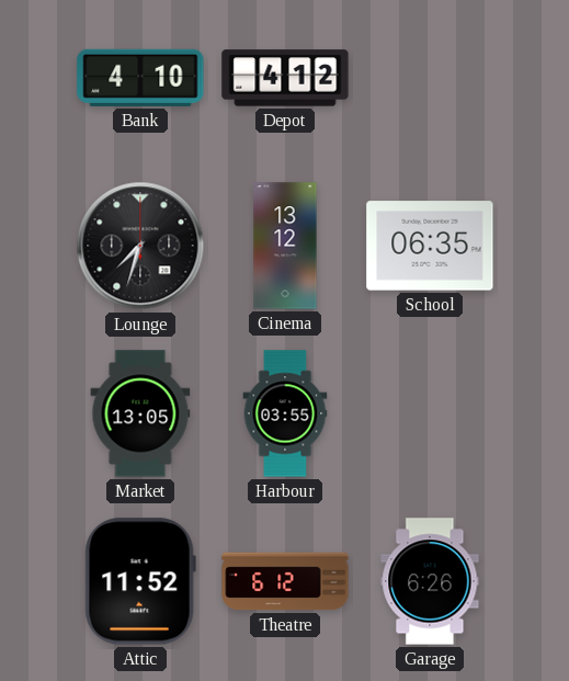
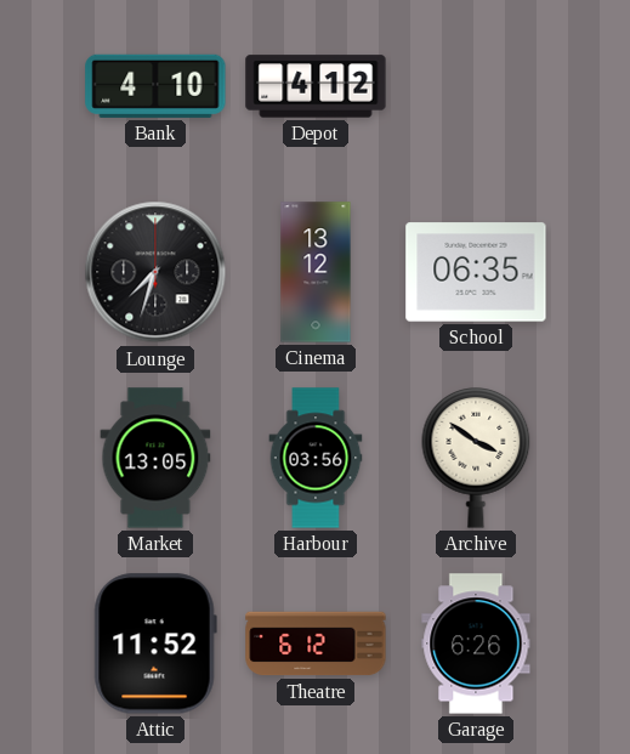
Harbour: 03:55 -> 03:56 (316, 458)
Archive: none -> 3:51 (476, 459)
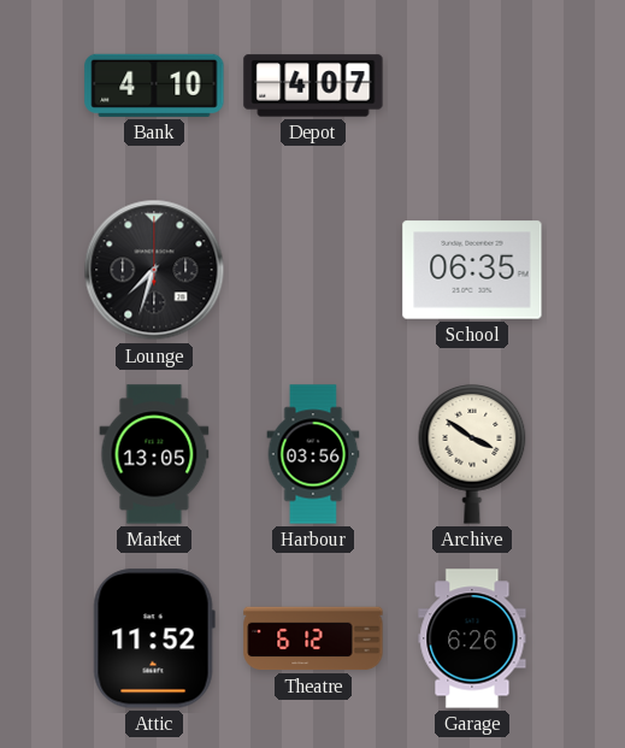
Depot: 4:12 -> 4:07 (313, 86)
Cinema: 13:12 -> none (316, 272)
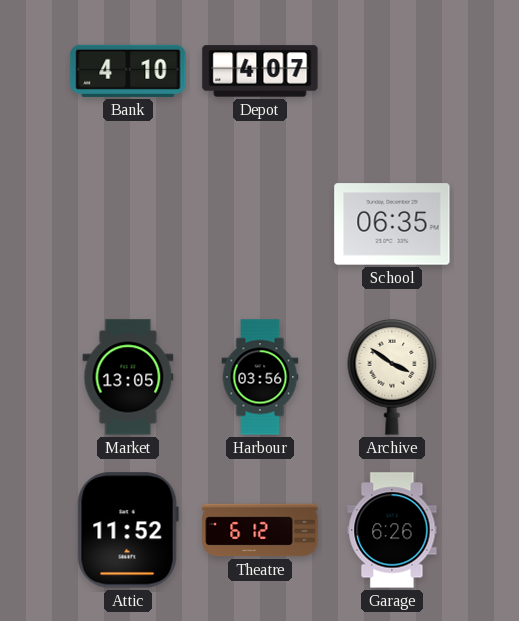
Lounge: 7:33 -> none (154, 270)
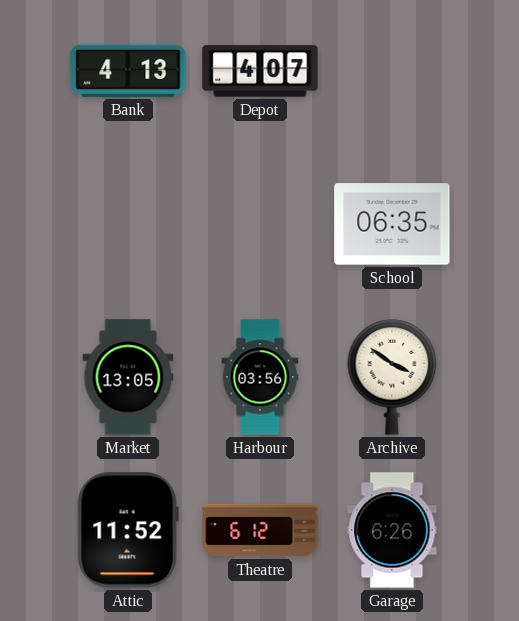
Bank: 4:10 -> 4:13 (128, 71)
